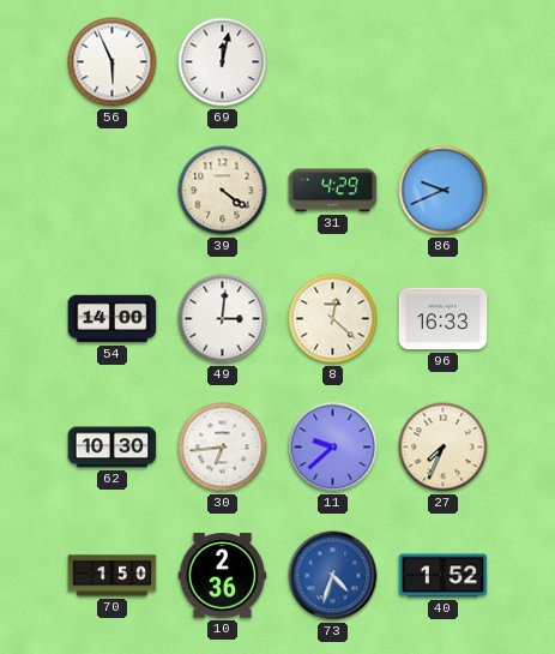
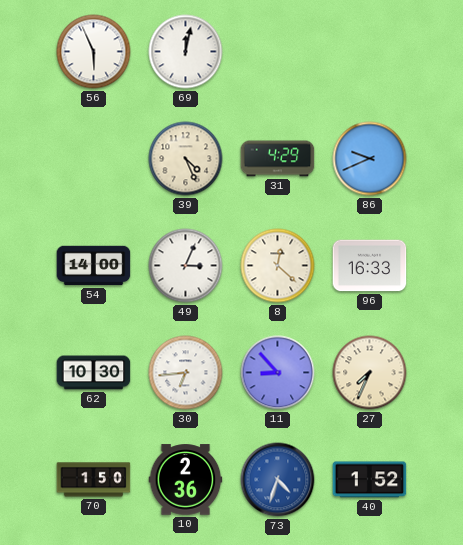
39: 4:21 -> 4:26 (186, 159)
49: 3:01 -> 3:04 (186, 266)
11: 9:38 -> 8:53 (278, 373)
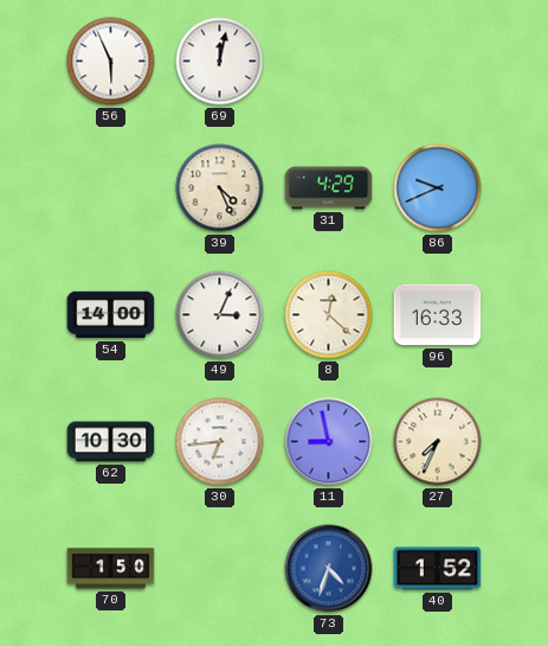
11: 8:53 -> 8:58 (329, 442)
10: 2:36 -> none (186, 480)
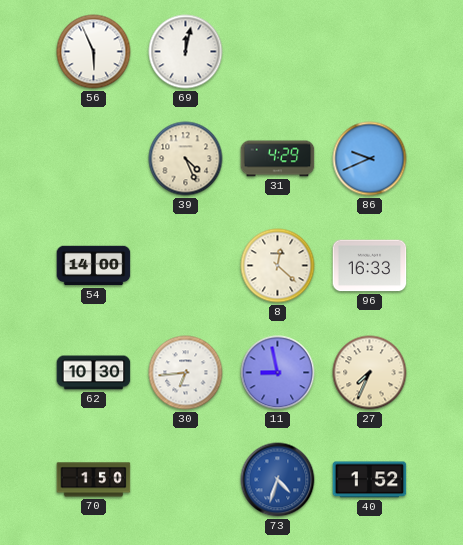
49: 3:04 -> none (220, 315)
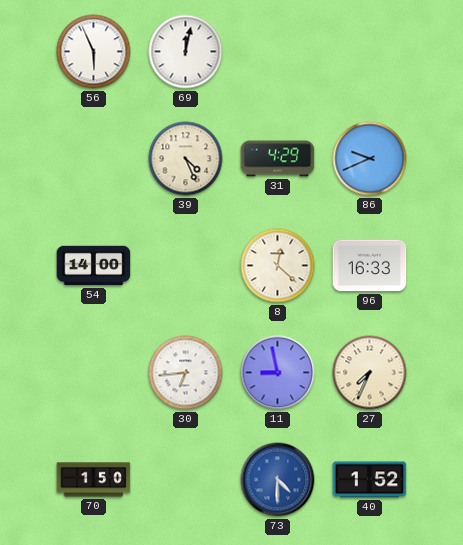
62: 10:30 -> none (94, 373)
73: 4:33 -> 4:30 (278, 480)
